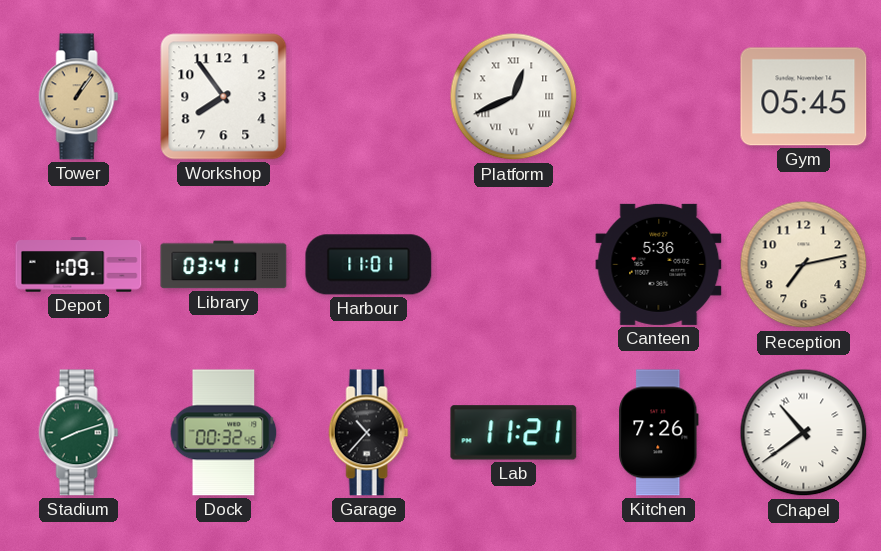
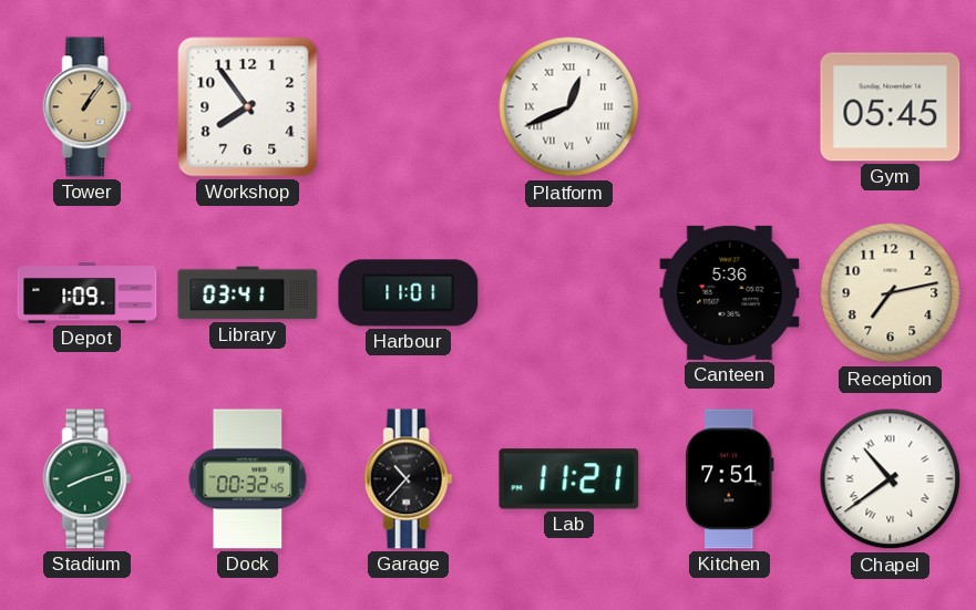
Kitchen: 7:26 -> 7:51 (730, 479)
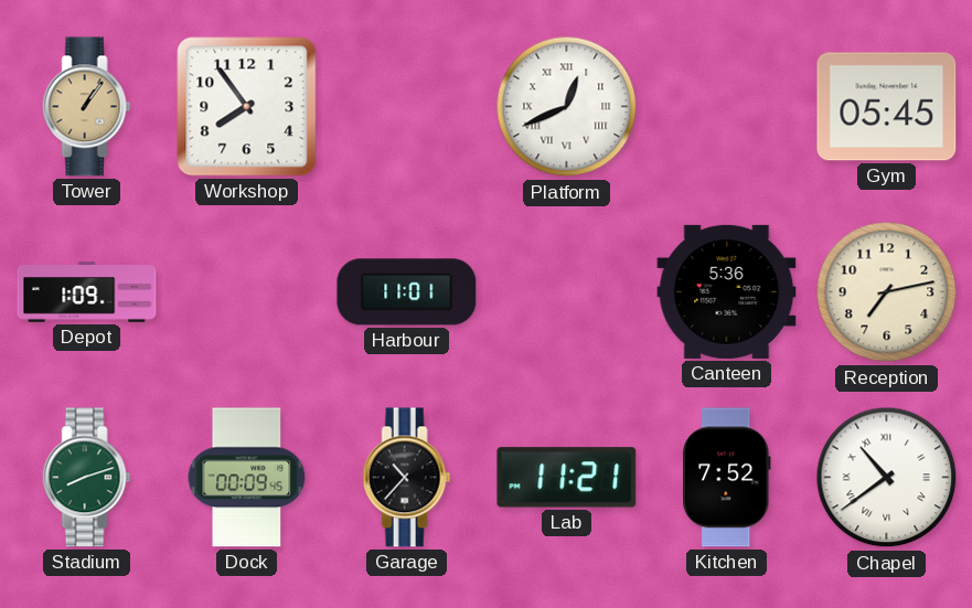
Library: 03:41 -> none (248, 293)
Dock: 00:32 -> 00:09 (247, 478)
Kitchen: 7:51 -> 7:52 (727, 478)
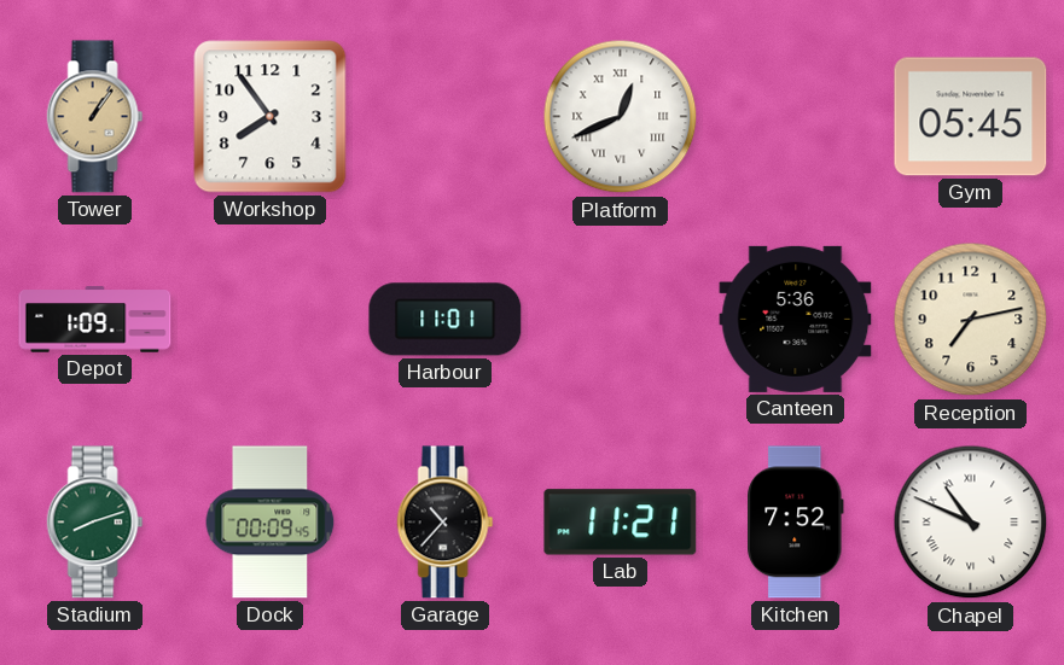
Chapel: 10:39 -> 10:49 (971, 523)
